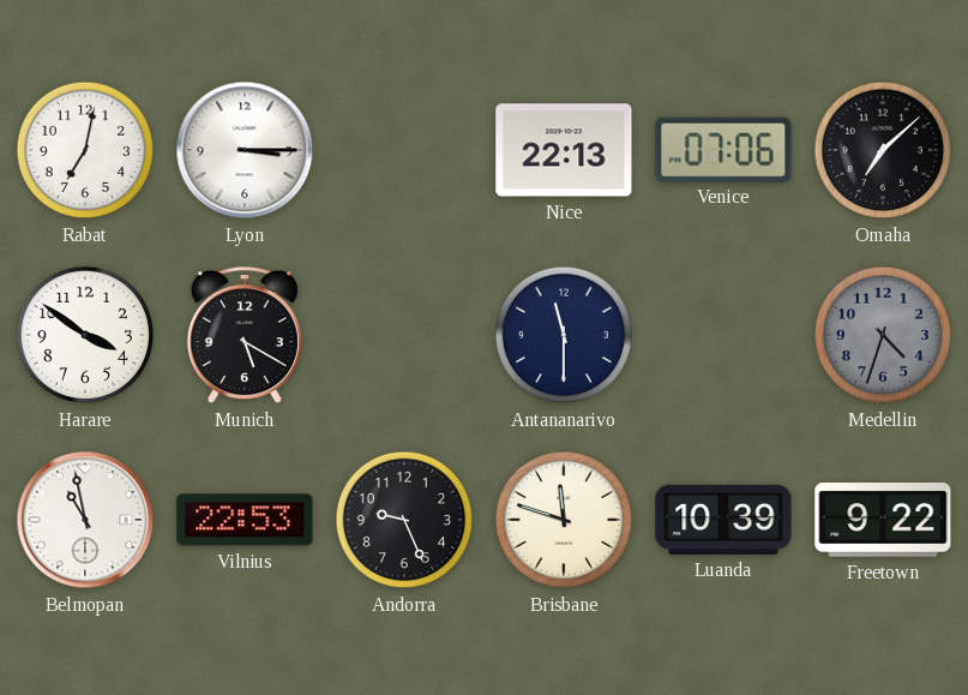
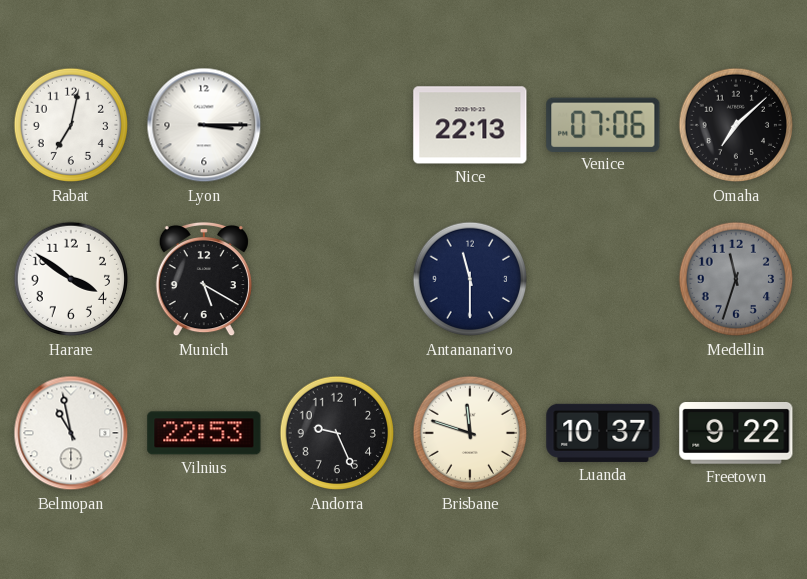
Medellin: 4:33 -> 11:33 (736, 279)
Luanda: 10:39 -> 10:37 (603, 433)
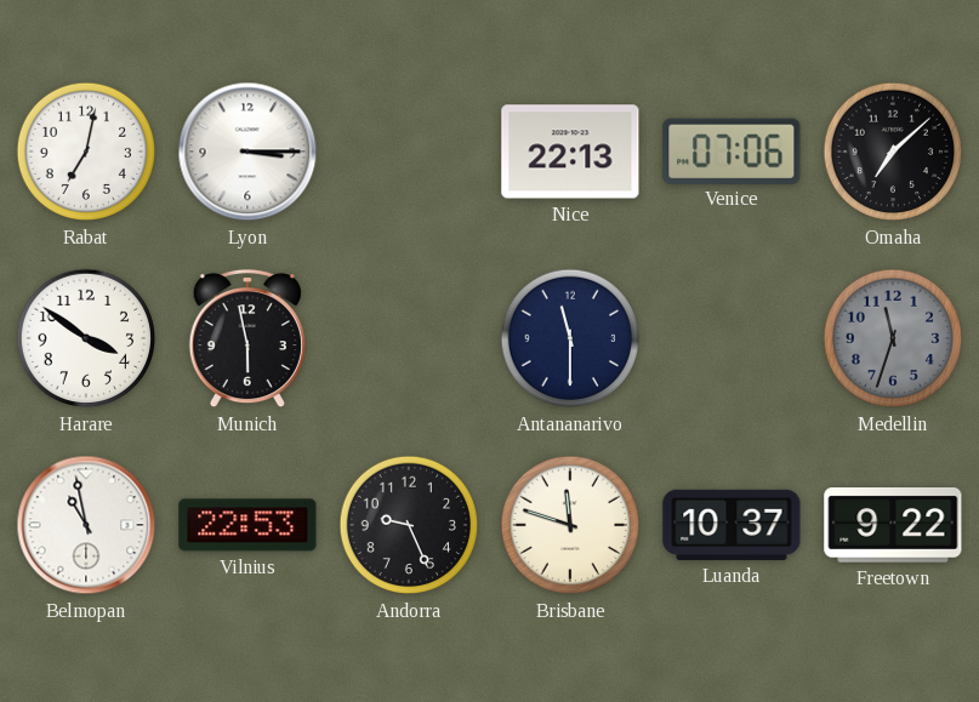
Munich: 5:20 -> 5:58 (247, 338)
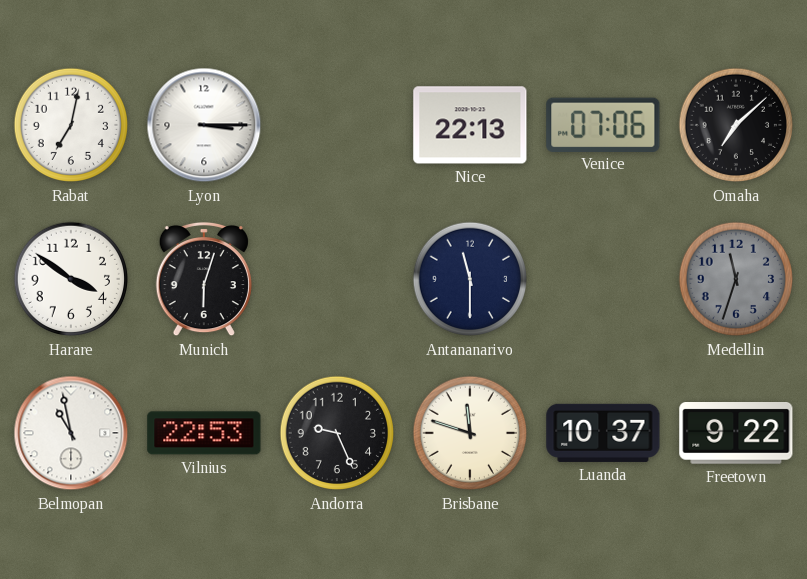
Munich: 5:58 -> 6:03 (204, 279)
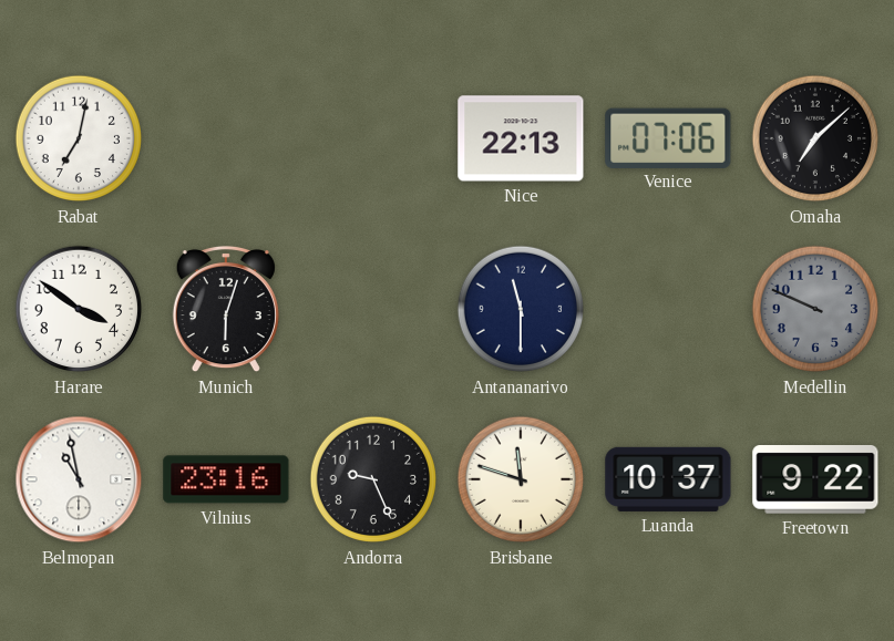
Lyon: 3:15 -> none (204, 125)
Medellin: 11:33 -> 9:49 (815, 309)
Vilnius: 22:53 -> 23:16 (226, 479)
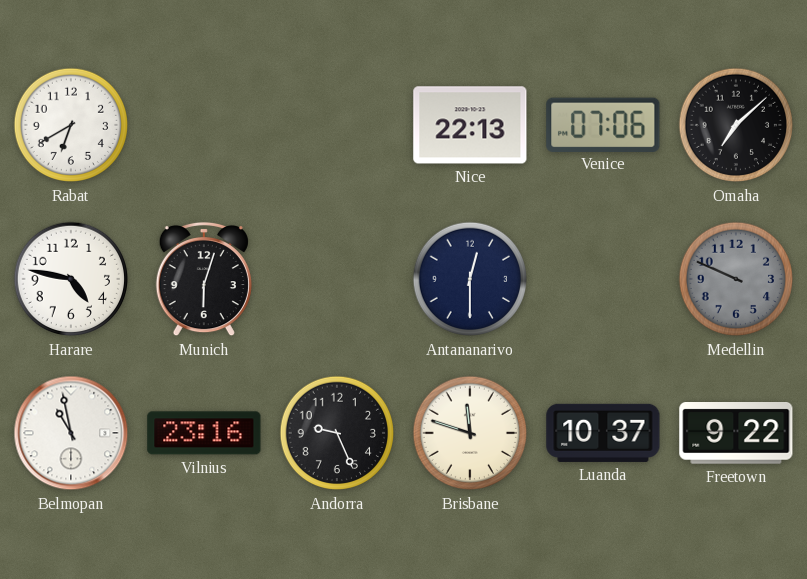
Rabat: 7:02 -> 6:40 (71, 125)
Harare: 3:51 -> 4:47 (71, 279)
Antananarivo: 11:30 -> 12:30 (470, 279)
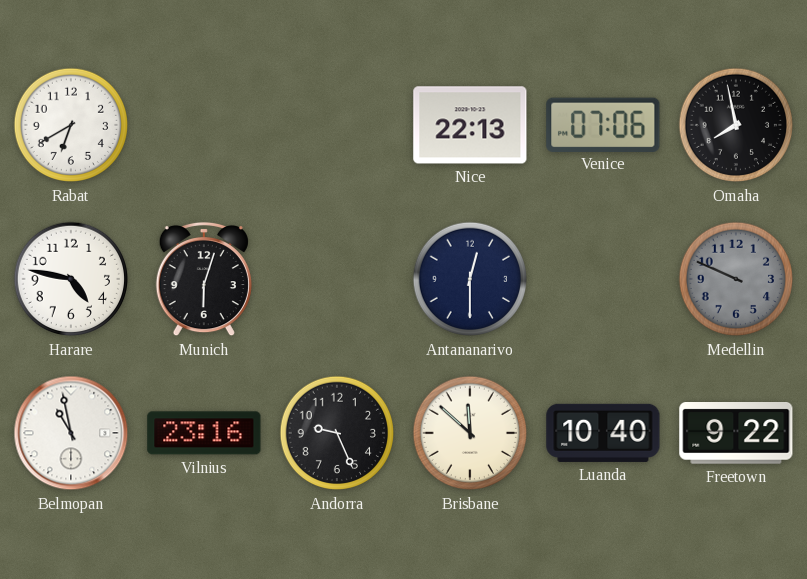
Omaha: 7:08 -> 7:58 (736, 125)
Brisbane: 11:48 -> 11:52 (470, 433)
Luanda: 10:37 -> 10:40 (603, 433)
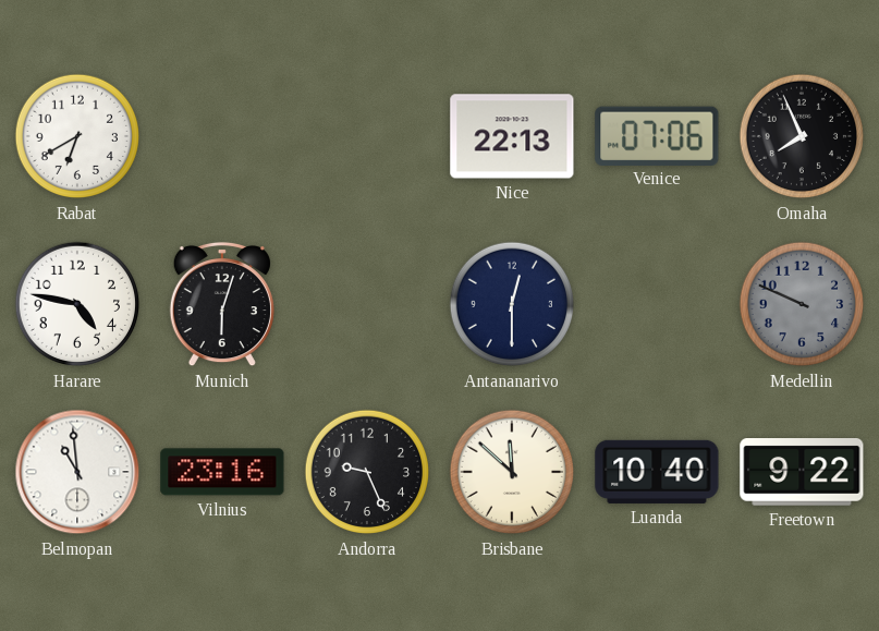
Omaha: 7:58 -> 7:56 (802, 136)
Belmopan: 10:58 -> 10:59 (77, 472)
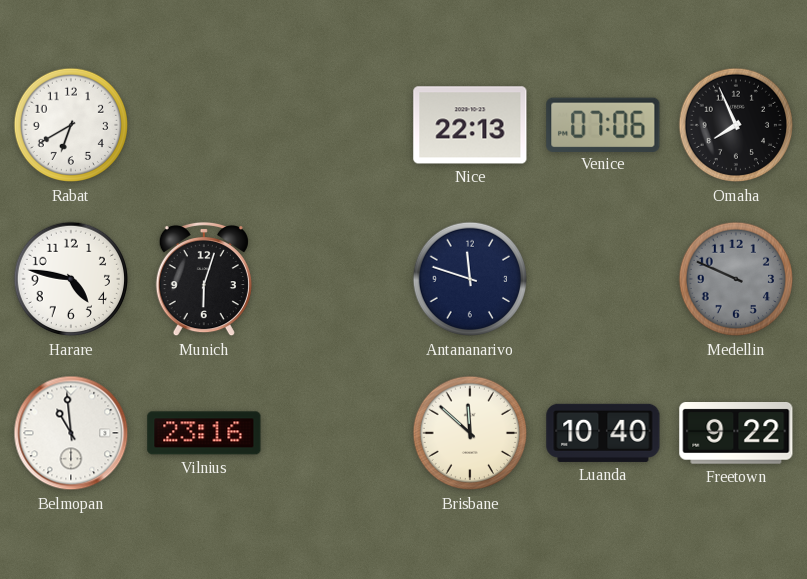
Antananarivo: 12:30 -> 11:48 (470, 279)
Andorra: 9:26 -> none (367, 472)
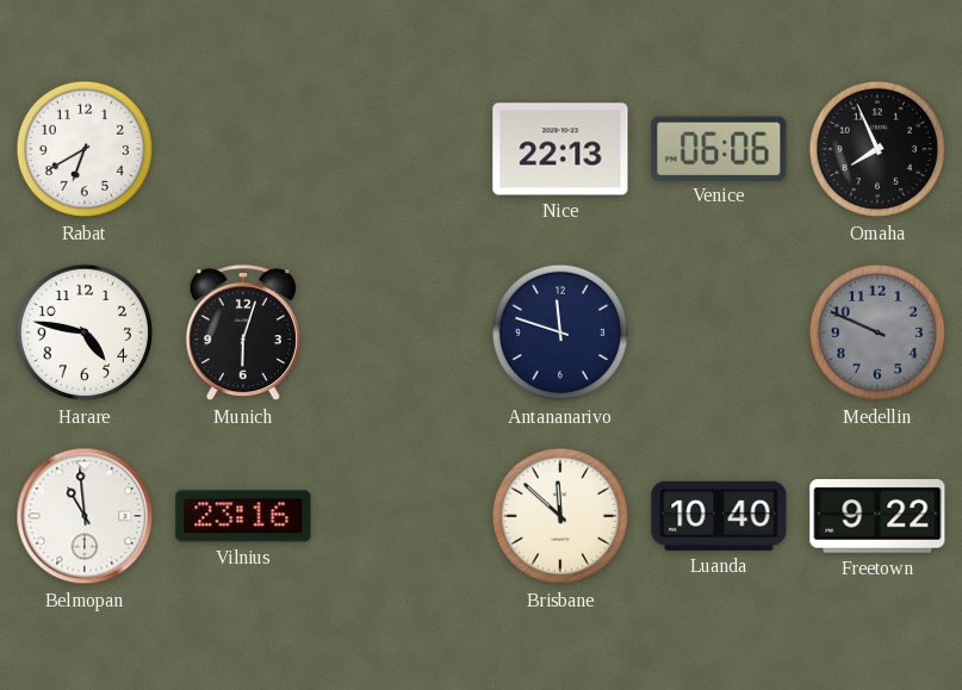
Venice: 07:06 -> 06:06 (719, 148)
